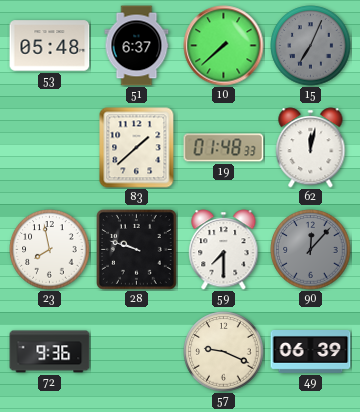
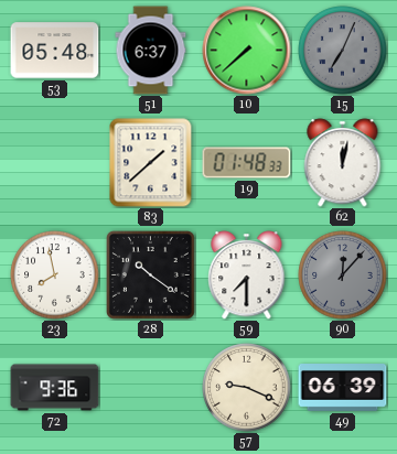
28: 9:48 -> 10:21 (150, 274)
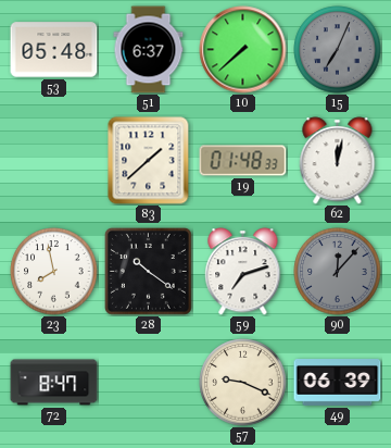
59: 7:30 -> 7:12 (243, 272)
72: 9:36 -> 8:47 (54, 383)
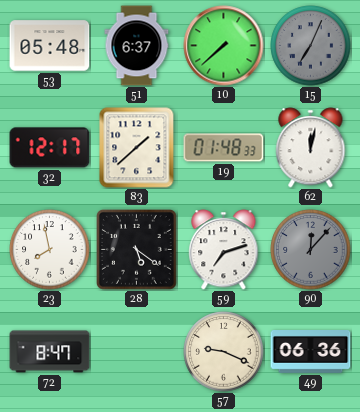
32: none -> 12:17 (50, 148)
28: 10:21 -> 5:21 (136, 249)
49: 06:39 -> 06:36 (311, 352)
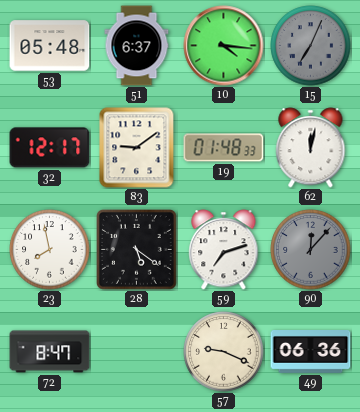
10: 7:38 -> 4:16 (224, 46)
83: 1:38 -> 9:09 (137, 148)
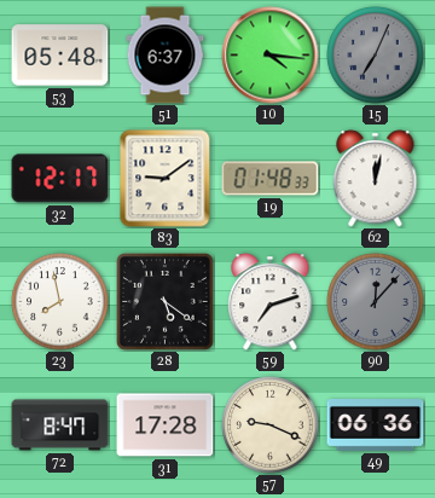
31: none -> 17:28 (166, 425)
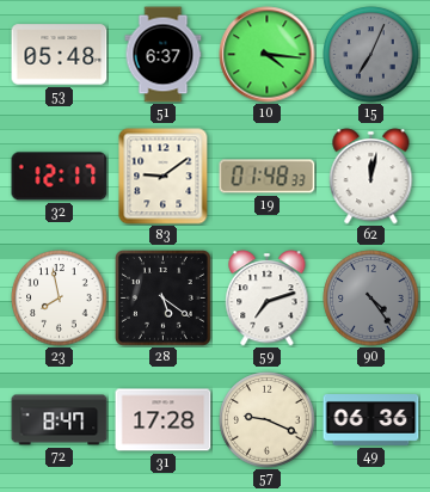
90: 12:07 -> 4:24 (371, 299)
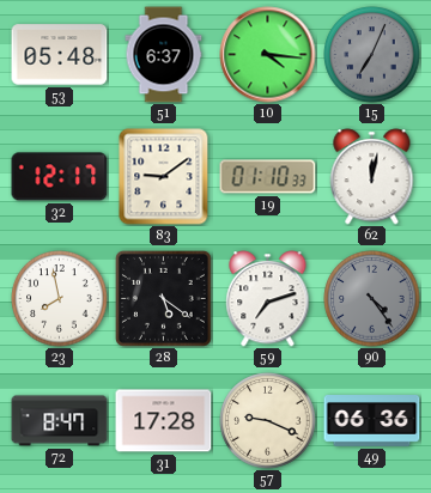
19: 01:48 -> 01:10 (268, 177)
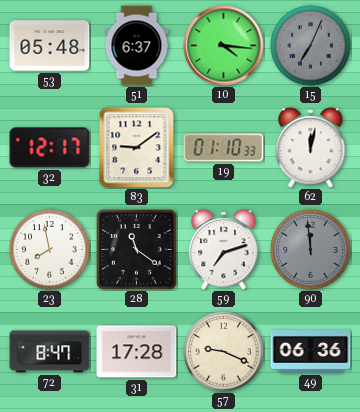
28: 5:21 -> 11:21 (136, 249)
90: 4:24 -> 11:59 (311, 250)
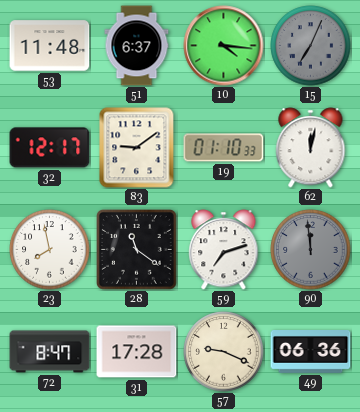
53: 05:48 -> 11:48 (50, 46)
